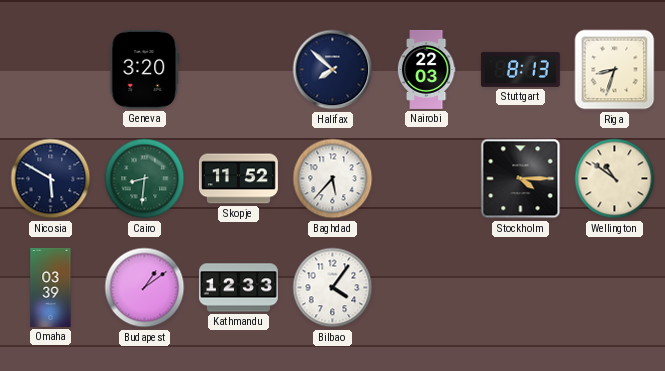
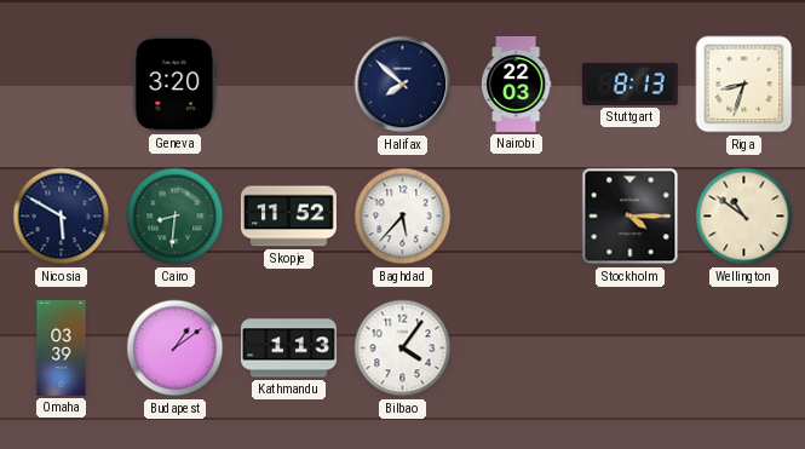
Kathmandu: 12:33 -> 1:13 (288, 349)
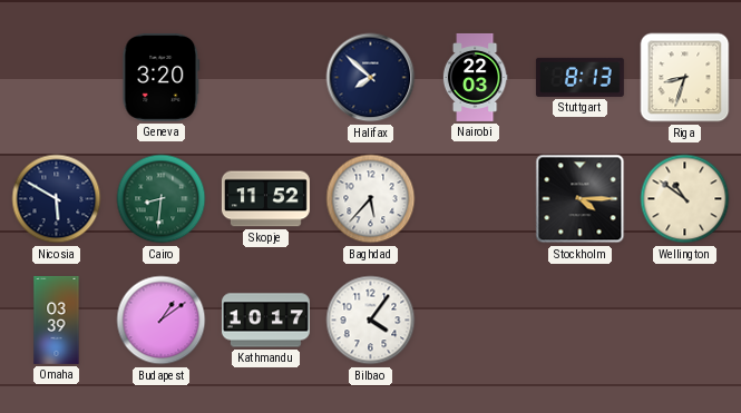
Kathmandu: 1:13 -> 10:17 (265, 321)
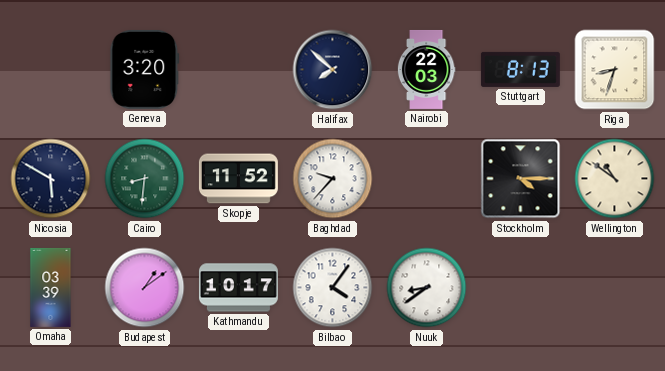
Baghdad: 5:37 -> 9:37 (333, 179)
Nuuk: none -> 8:39 (427, 288)
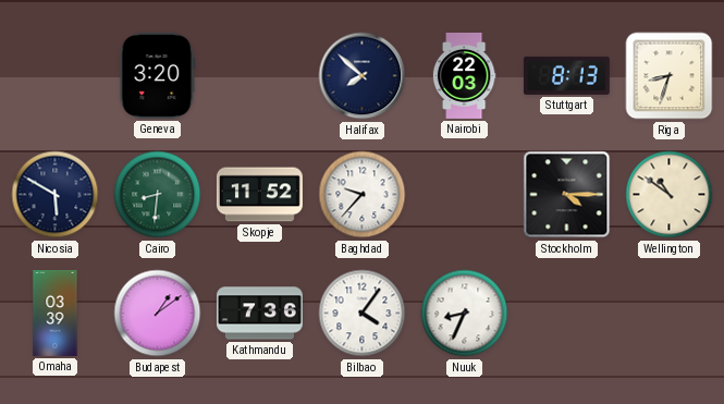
Kathmandu: 10:17 -> 7:36 (259, 314)
Nuuk: 8:39 -> 8:34 (465, 314)
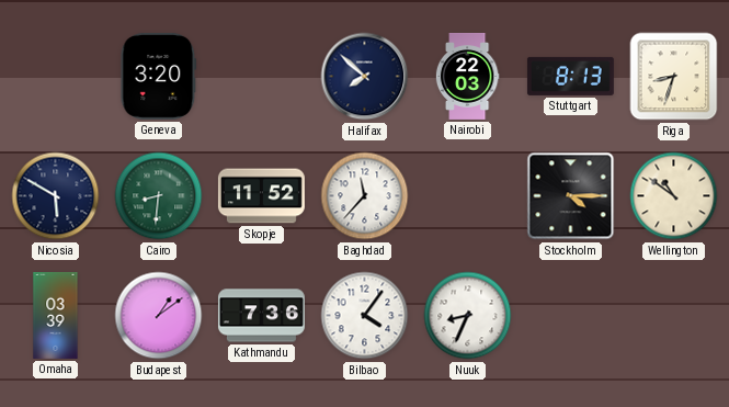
Baghdad: 9:37 -> 11:37 (365, 196)
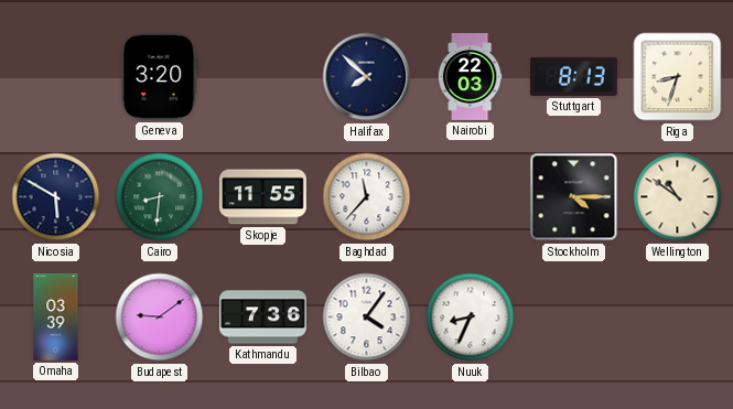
Skopje: 11:52 -> 11:55 (262, 197)
Budapest: 1:09 -> 9:09 (160, 317)
